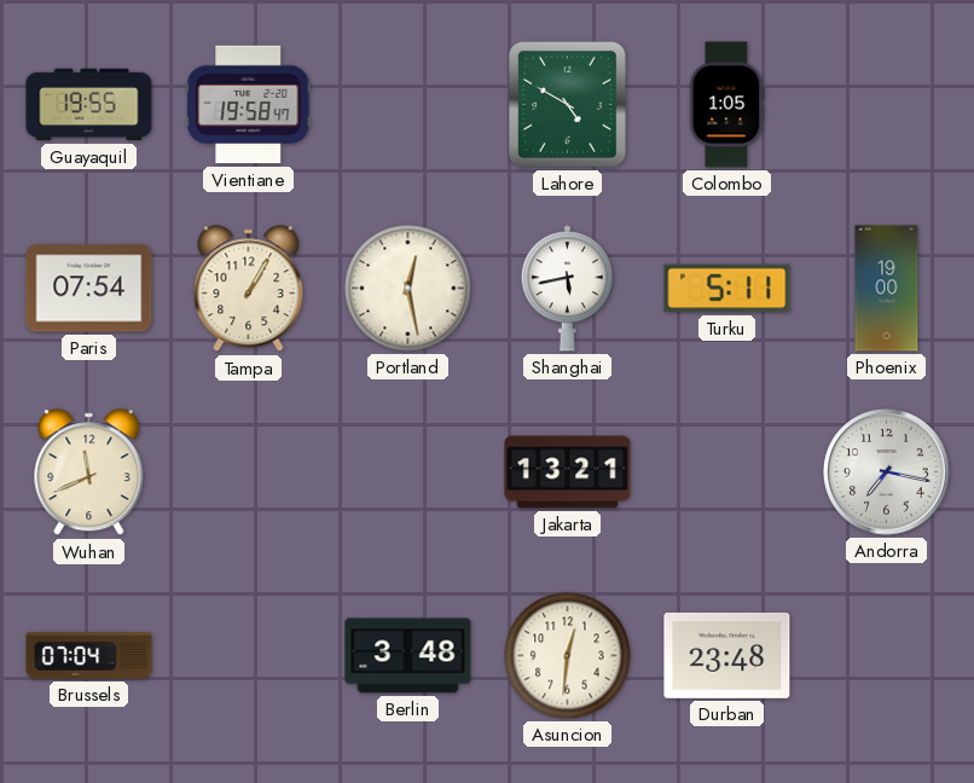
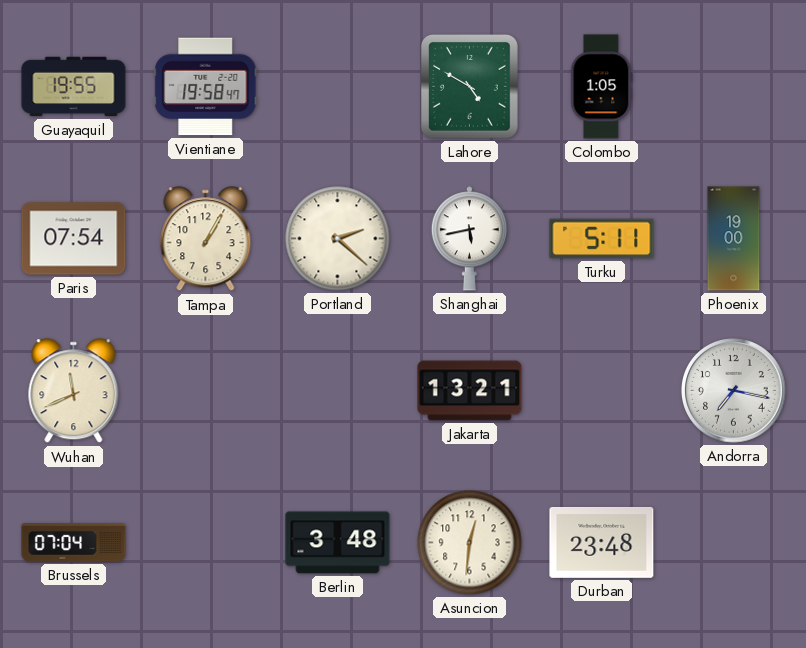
Portland: 12:28 -> 2:22 (338, 239)
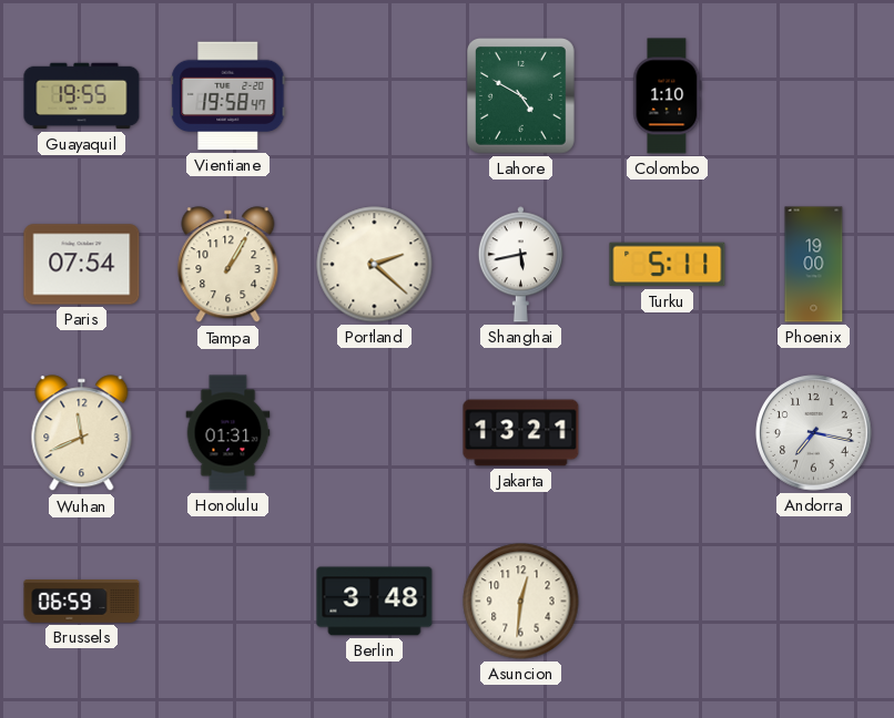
Colombo: 1:05 -> 1:10 (668, 96)
Honolulu: none -> 01:31 (228, 433)
Brussels: 07:04 -> 06:59 (82, 602)
Durban: 23:48 -> none (602, 542)
